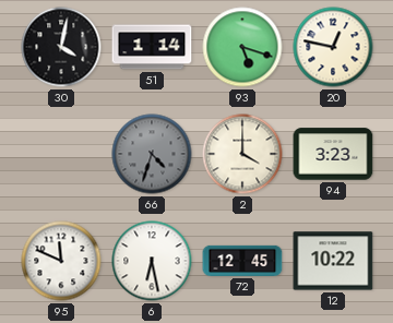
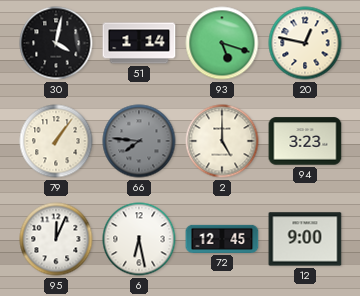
79: none -> 1:06 (56, 141)
66: 4:33 -> 7:46 (139, 141)
2: 4:00 -> 5:00 (222, 141)
95: 11:49 -> 12:04 (56, 239)
12: 10:22 -> 9:00 (305, 239)
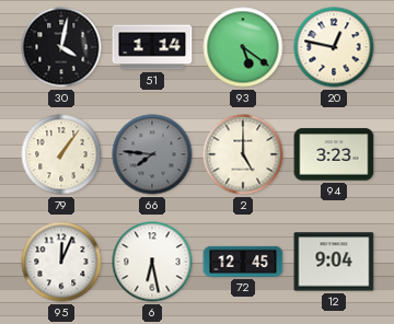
93: 5:18 -> 5:21 (243, 47)
12: 9:00 -> 9:04 (334, 262)
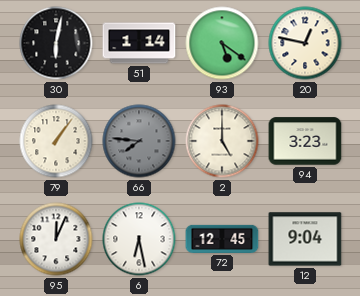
30: 4:02 -> 6:02 (56, 43)
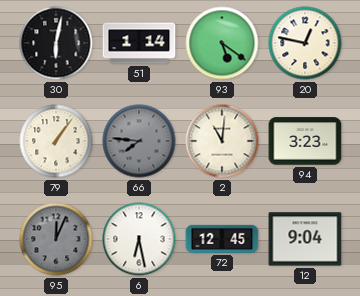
2: 5:00 -> 11:01 (222, 141)
95 dial: white -> grey (56, 239)
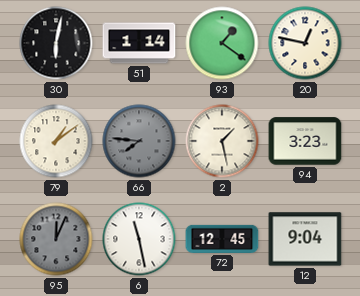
93: 5:21 -> 1:21 (222, 43)
79: 1:06 -> 1:09 (56, 141)
2: 11:01 -> 1:28 (222, 141)
6: 6:28 -> 11:28 (139, 239)
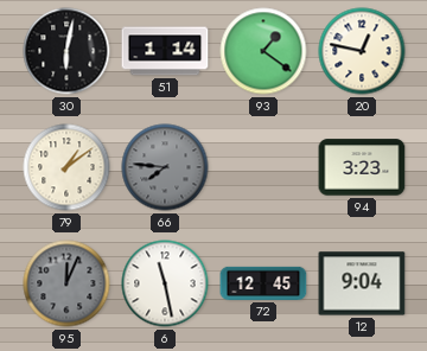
2: 1:28 -> none (222, 141)
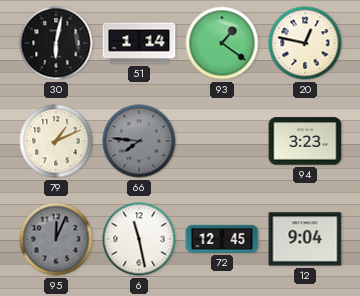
79: 1:09 -> 1:11 (56, 141)
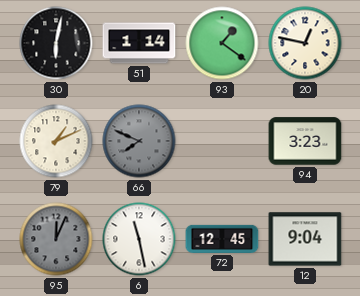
66: 7:46 -> 7:49 (139, 141)
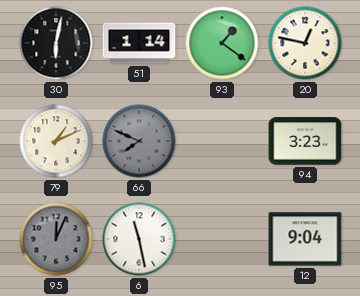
72: 12:45 -> none (222, 239)
